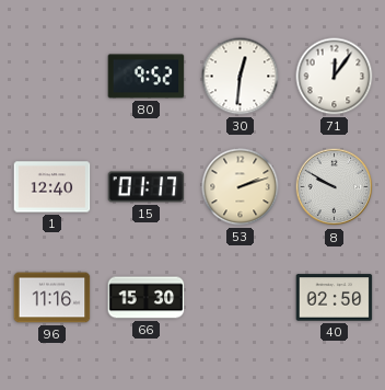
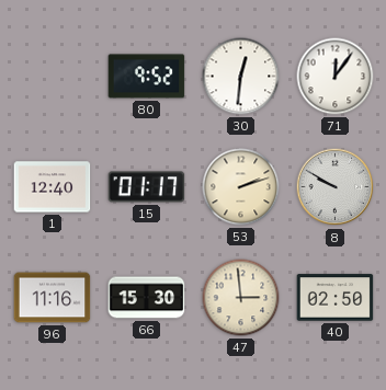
47: none -> 2:59 (241, 298)
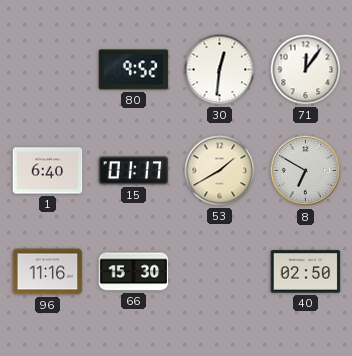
1: 12:40 -> 6:40 (48, 171)
53: 2:12 -> 1:40 (220, 171)
8: 9:50 -> 6:50 (306, 171)
47: 2:59 -> none (241, 298)
